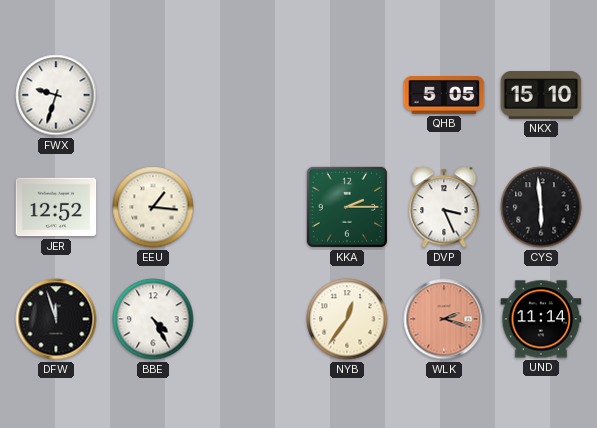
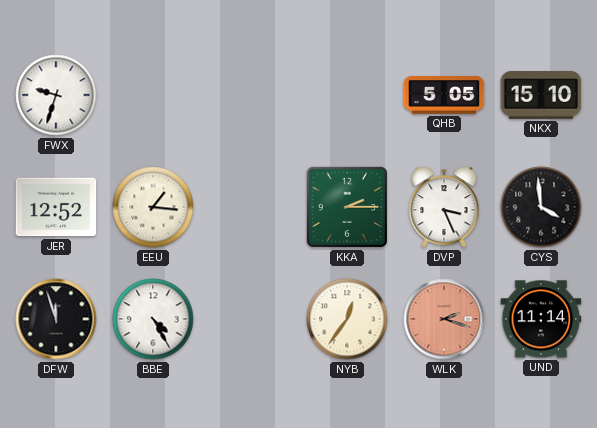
CYS: 5:59 -> 3:59 (541, 207)
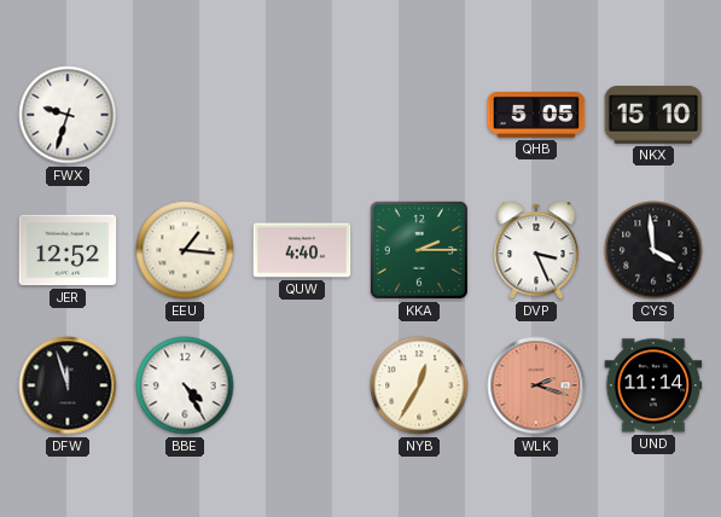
QUW: none -> 4:40 (302, 250)
NYB: 12:36 -> 12:35 (419, 385)
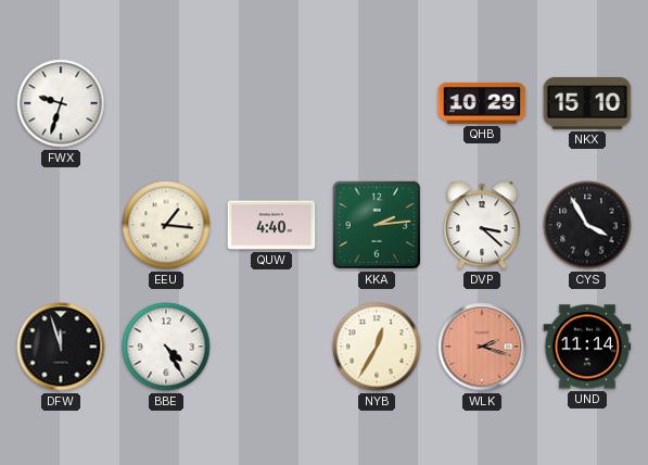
QHB: 5:05 -> 10:29 (482, 103)
JER: 12:52 -> none (68, 250)
KKA: 2:15 -> 2:14 (377, 225)
DVP: 3:26 -> 3:22 (482, 225)
CYS: 3:59 -> 3:55 (587, 225)
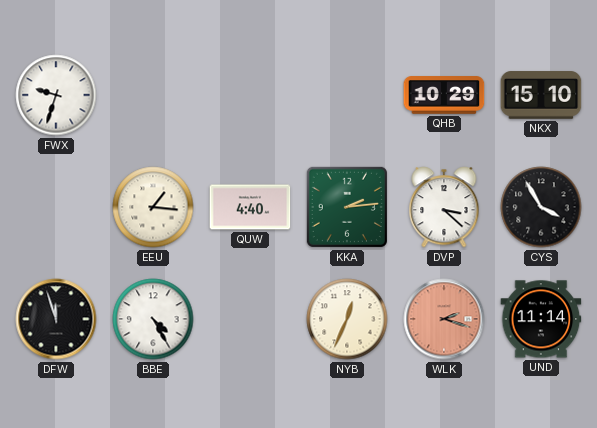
NYB: 12:35 -> 12:34 (347, 319)
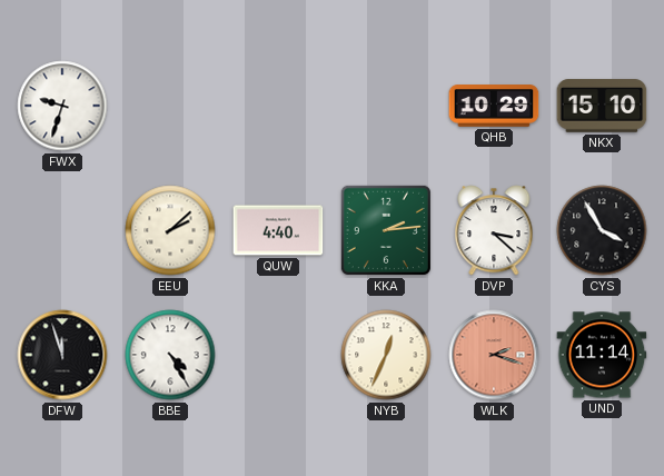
EEU: 1:16 -> 2:08 (170, 230)
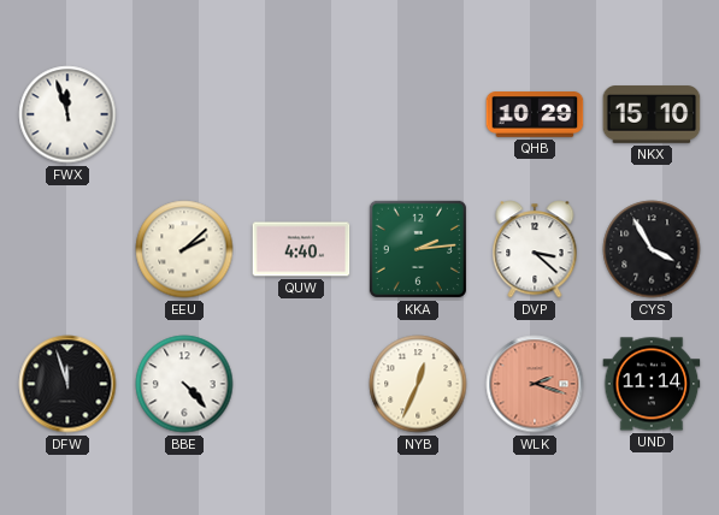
FWX: 9:33 -> 11:57 (67, 114)
BBE: 4:25 -> 4:23 (184, 384)
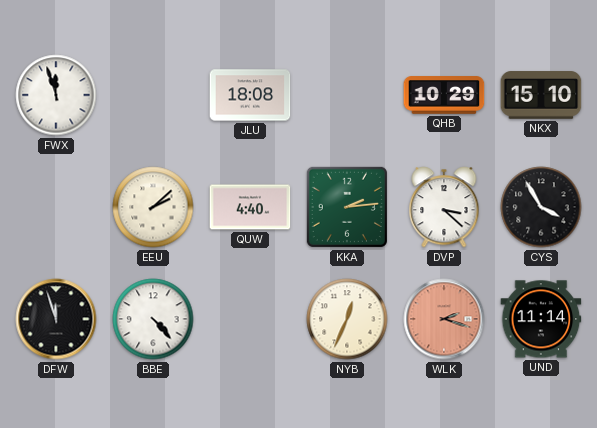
JLU: none -> 18:08 (250, 95)
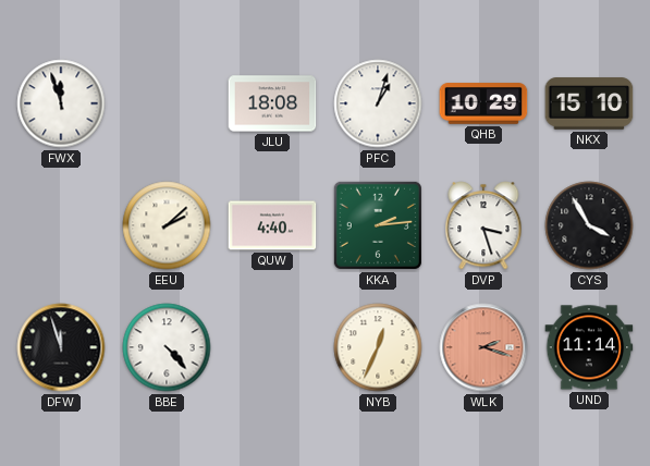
PFC: none -> 1:03 (378, 103)
DVP: 3:22 -> 3:27 (483, 225)
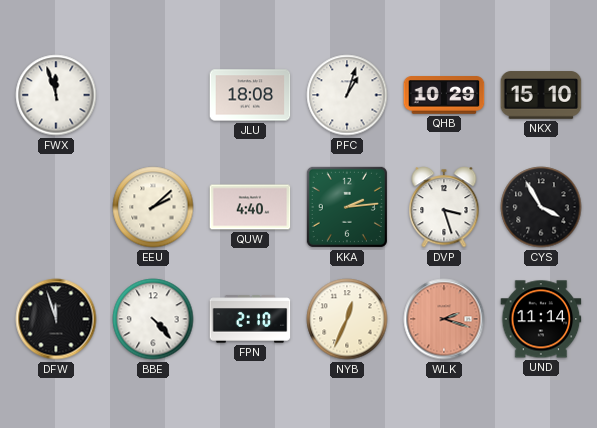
FPN: none -> 2:10 (250, 319)
